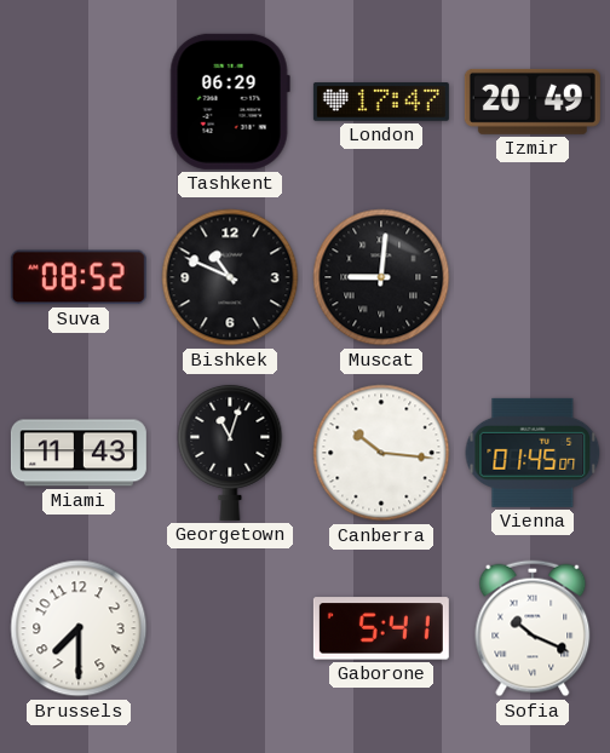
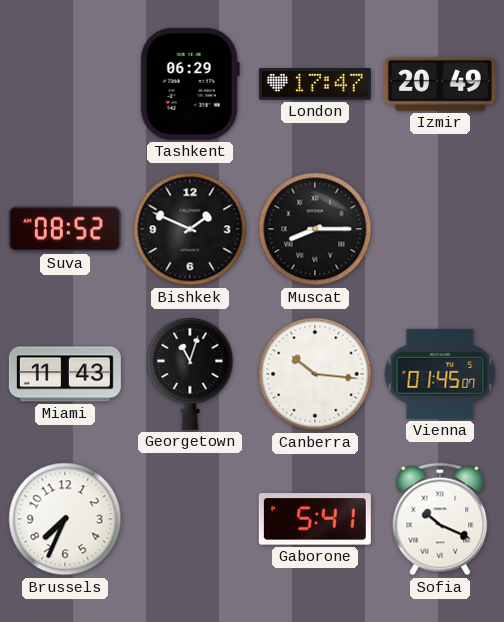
Bishkek: 10:49 -> 1:49 (190, 229)
Muscat: 9:01 -> 8:15 (315, 229)
Brussels: 7:30 -> 7:34 (65, 519)
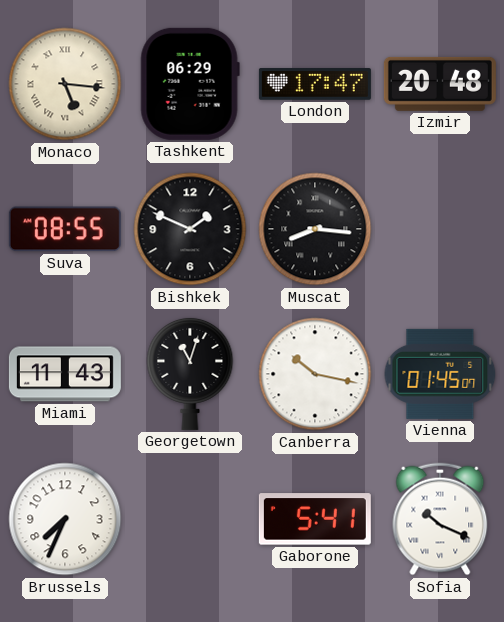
Monaco: none -> 5:16 (65, 84)
Izmir: 20:49 -> 20:48 (440, 84)
Suva: 08:52 -> 08:55 (65, 229)
Muscat: 8:15 -> 8:16 (315, 229)
Canberra: 10:16 -> 10:17 (315, 374)
